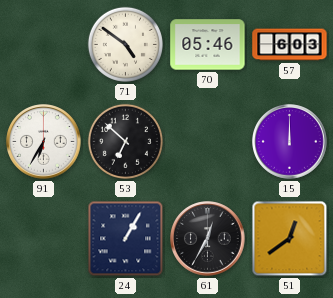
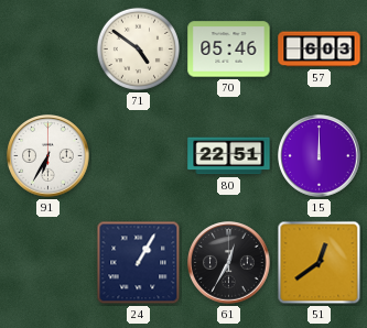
53: 6:52 -> none (125, 141)
80: none -> 22:51 (229, 156)
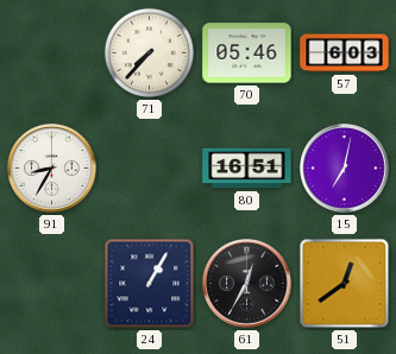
71: 4:51 -> 7:37 (149, 52)
91: 6:35 -> 8:35 (52, 169)
80: 22:51 -> 16:51 (247, 169)
15: 12:00 -> 7:02 (345, 169)
